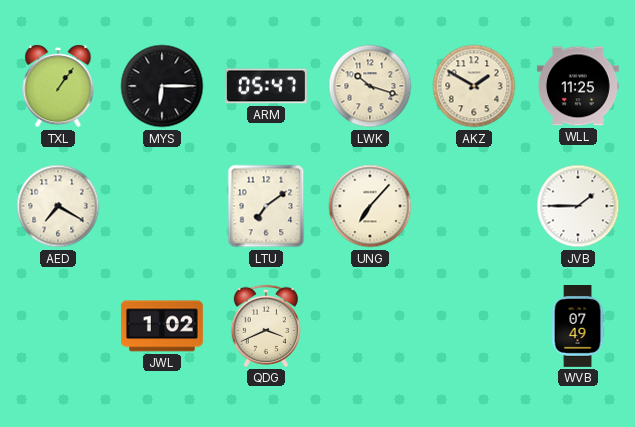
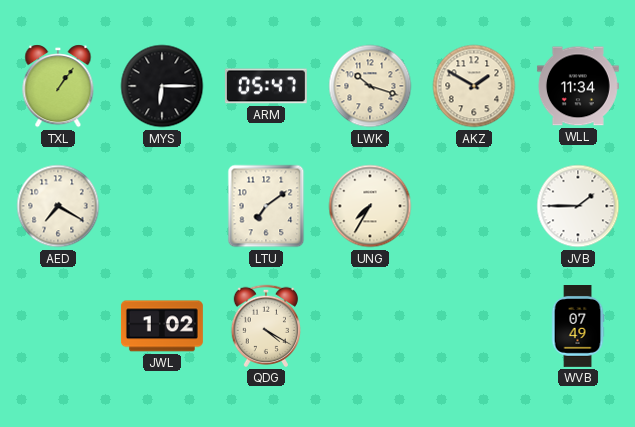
WLL: 11:25 -> 11:34 (578, 86)
UNG: 7:07 -> 7:35 (370, 206)
QDG: 3:41 -> 4:20 (265, 326)
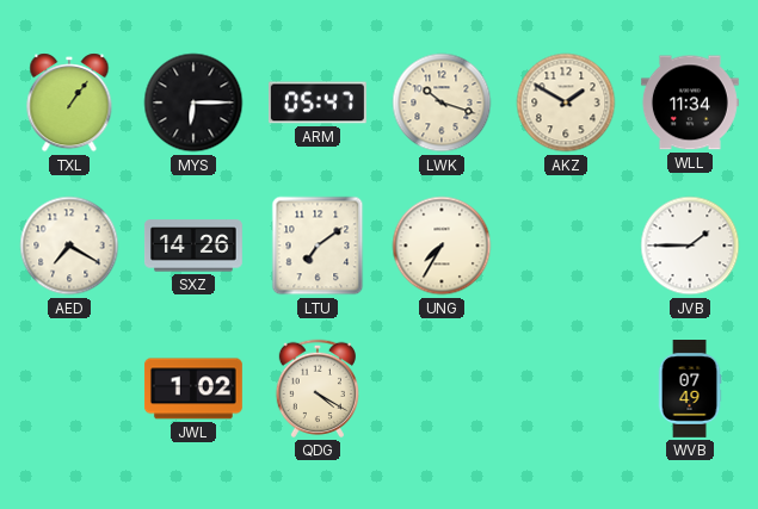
SXZ: none -> 14:26 (193, 246)
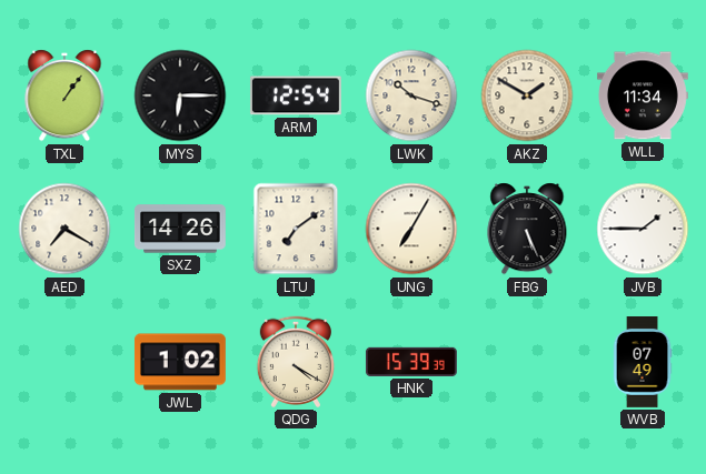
ARM: 05:47 -> 12:54 (296, 95)
UNG: 7:35 -> 7:05 (411, 229)
FBG: none -> 5:26 (527, 229)
HNK: none -> 15:39 (411, 362)
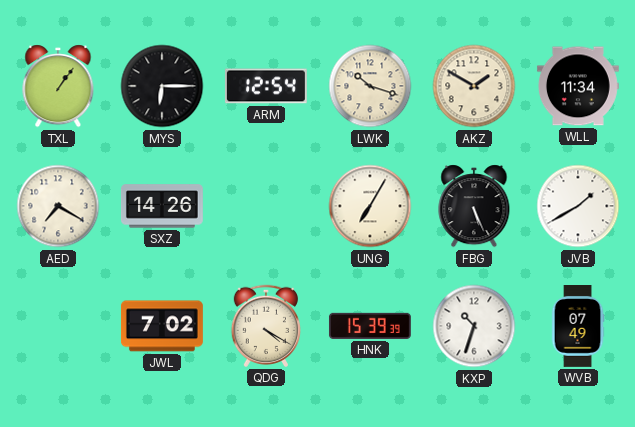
LTU: 7:09 -> none (296, 229)
JVB: 1:45 -> 1:40 (578, 206)
JWL: 1:02 -> 7:02 (162, 326)
KXP: none -> 10:33 (474, 326)
